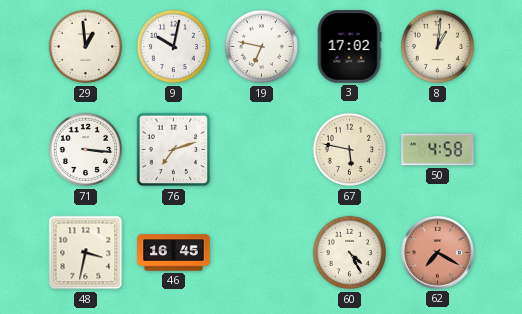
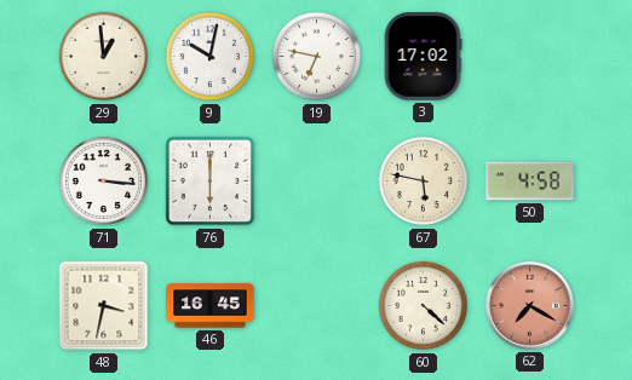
8: 1:01 -> none (438, 47)
76: 7:12 -> 6:00 (211, 182)
60: 4:25 -> 4:22 (424, 306)
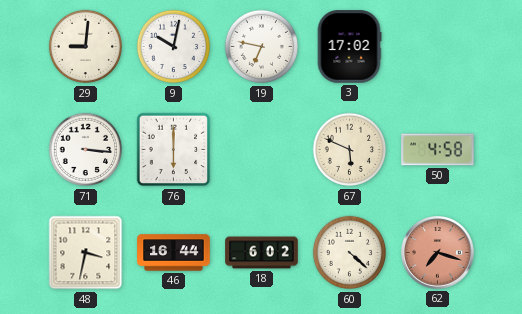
29: 12:59 -> 9:01 (86, 47)
67: 5:47 -> 5:49 (350, 150)
46: 16:45 -> 16:44 (174, 253)
18: none -> 6:02 (262, 253)
62: 7:20 -> 7:18 (438, 253)
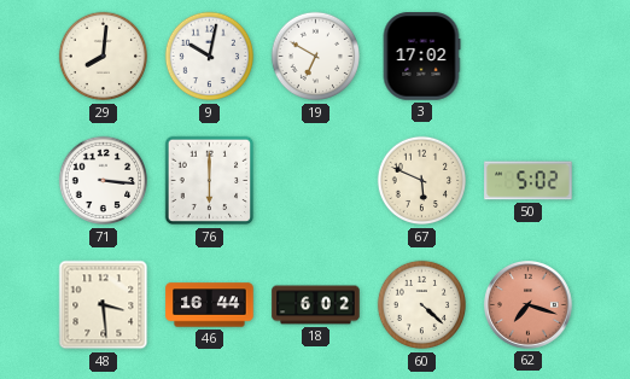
29: 9:01 -> 8:01 (104, 57)
19: 6:47 -> 6:50 (316, 57)
50: 4:58 -> 5:02 (529, 181)
48: 3:32 -> 3:29 (104, 305)
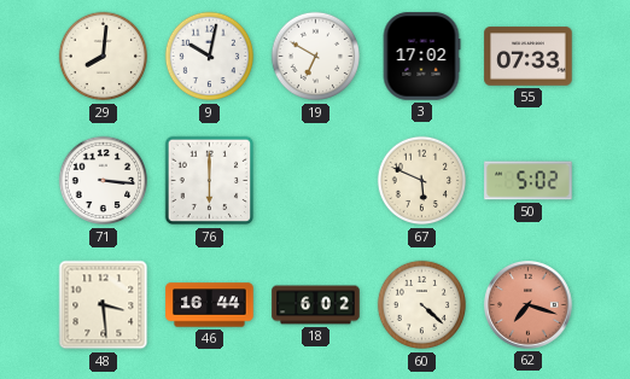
55: none -> 07:33 (529, 57)
